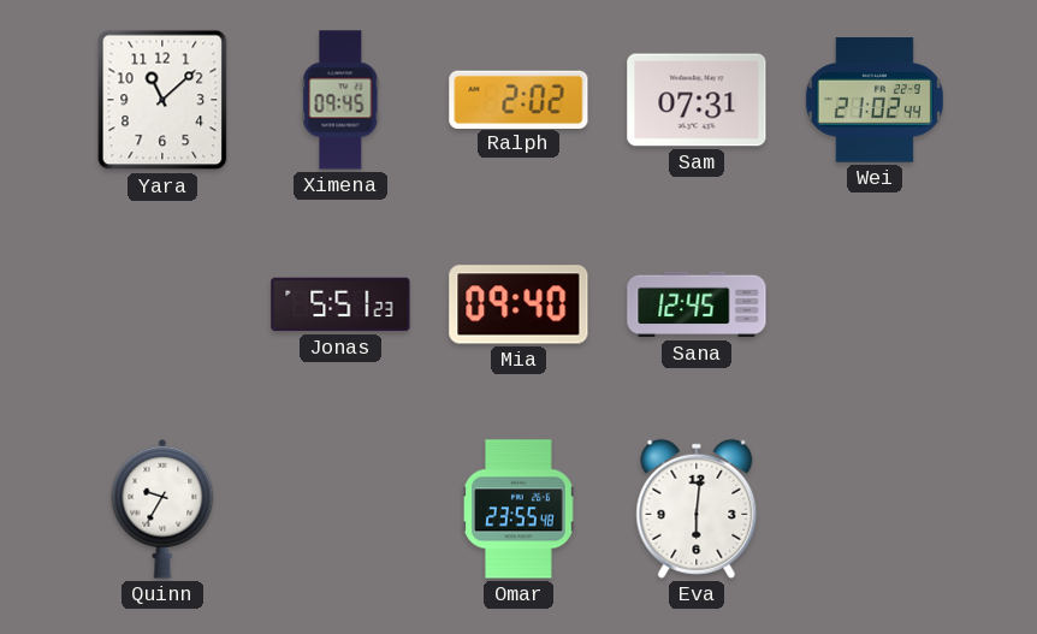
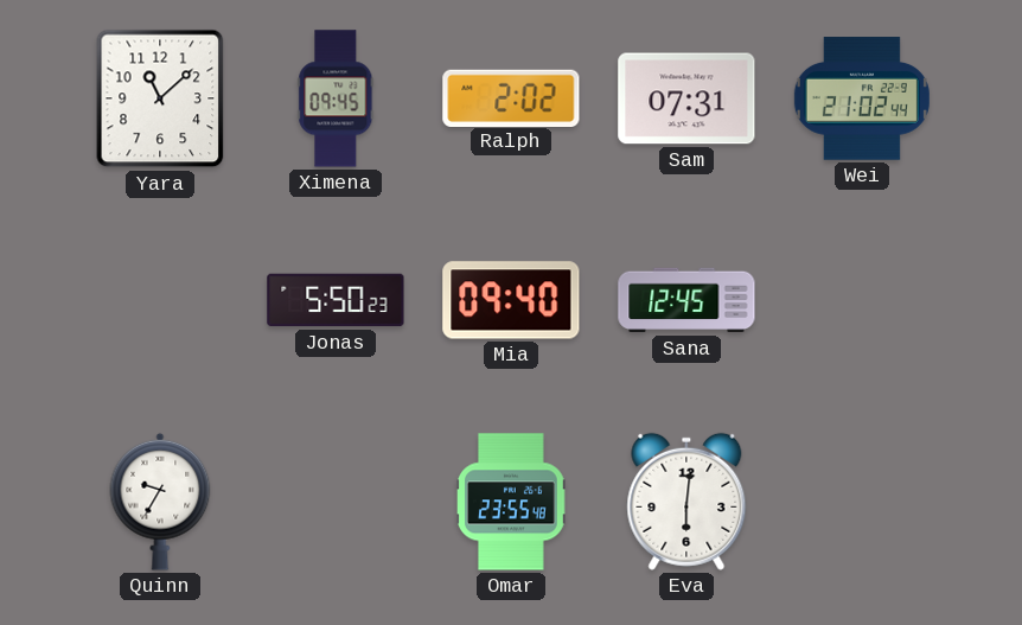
Jonas: 5:51 -> 5:50 (336, 300)
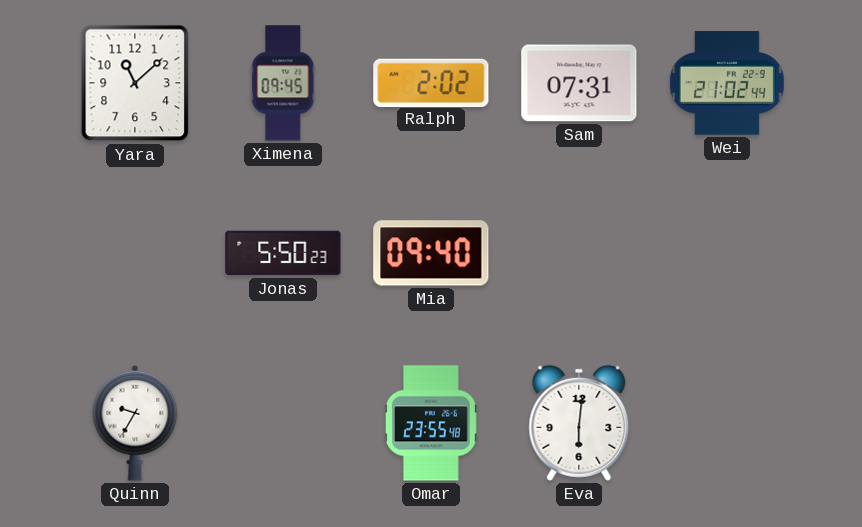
Sana: 12:45 -> none (686, 300)
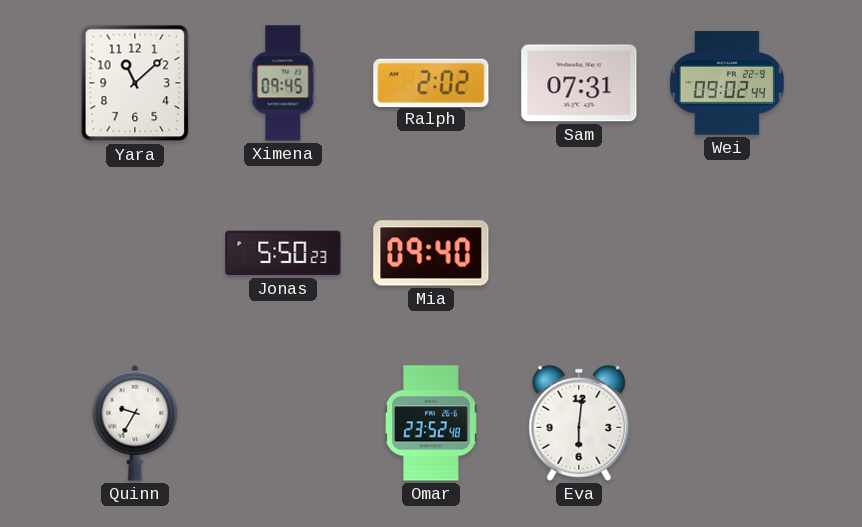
Wei: 21:02 -> 09:02 (727, 83)
Omar: 23:55 -> 23:52 (431, 423)
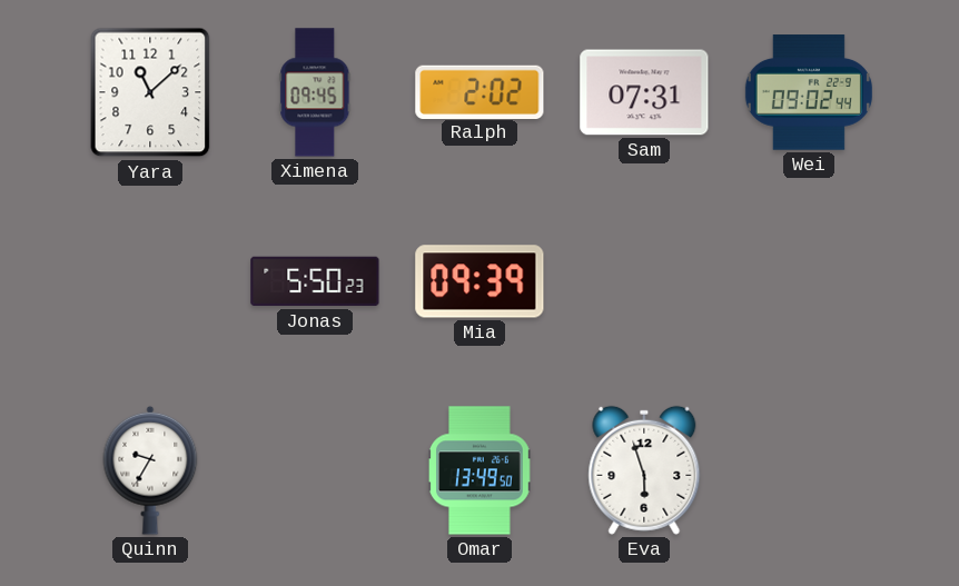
Mia: 09:40 -> 09:39 (480, 281)
Omar: 23:52 -> 13:49 (480, 470)
Eva: 6:01 -> 5:57 (644, 470)
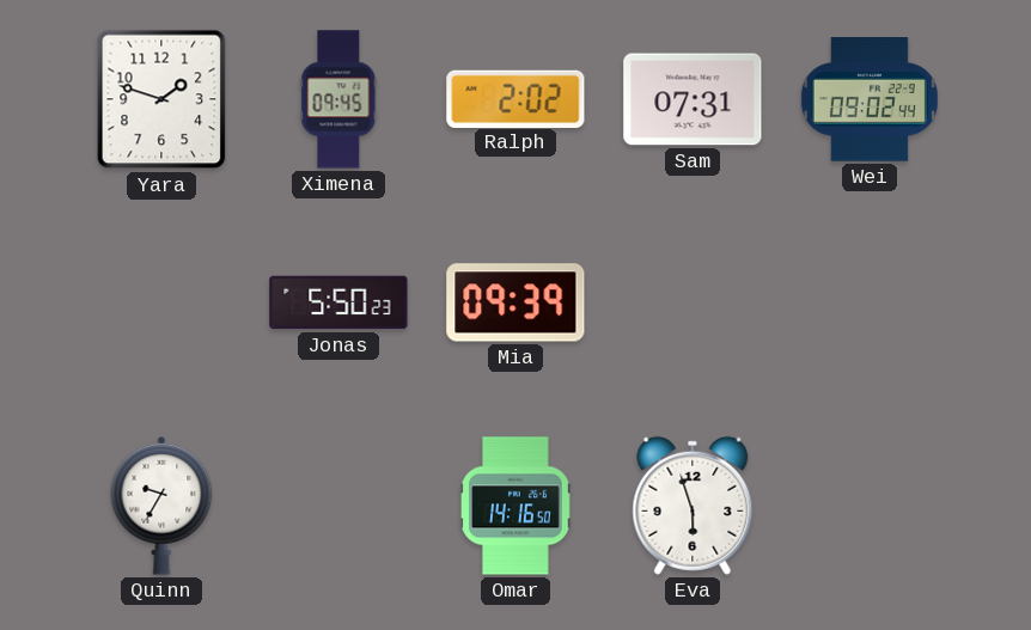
Yara: 11:08 -> 1:48 (161, 99)
Omar: 13:49 -> 14:16 (515, 506)
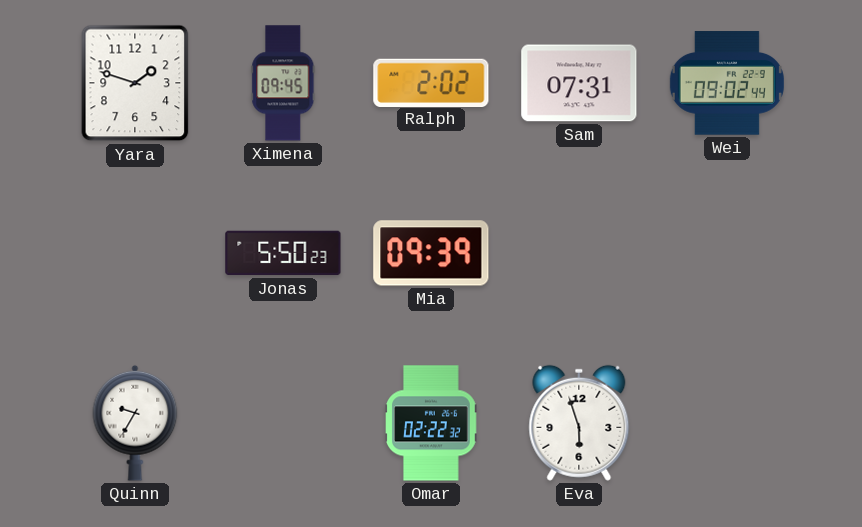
Omar: 14:16 -> 02:22 (431, 423)
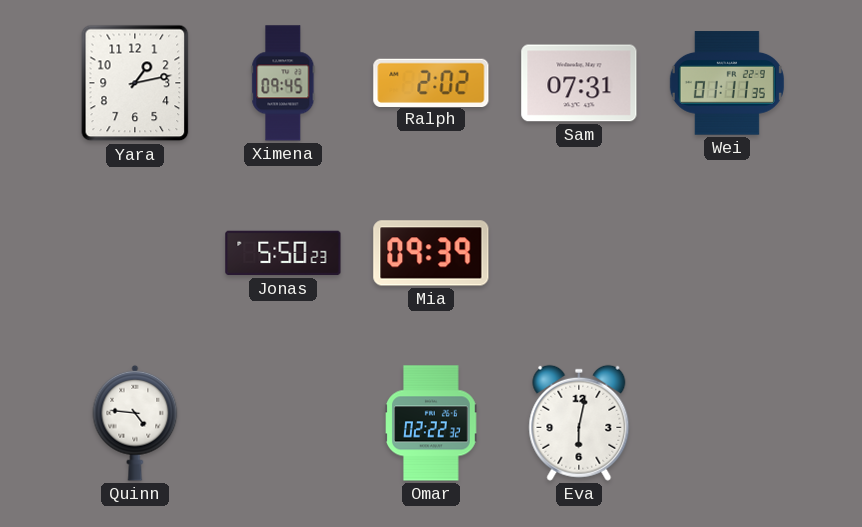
Yara: 1:48 -> 1:13 (135, 83)
Wei: 09:02 -> 01:11 (727, 83)
Quinn: 9:35 -> 4:46 (135, 423)
Eva: 5:57 -> 6:02 (579, 423)
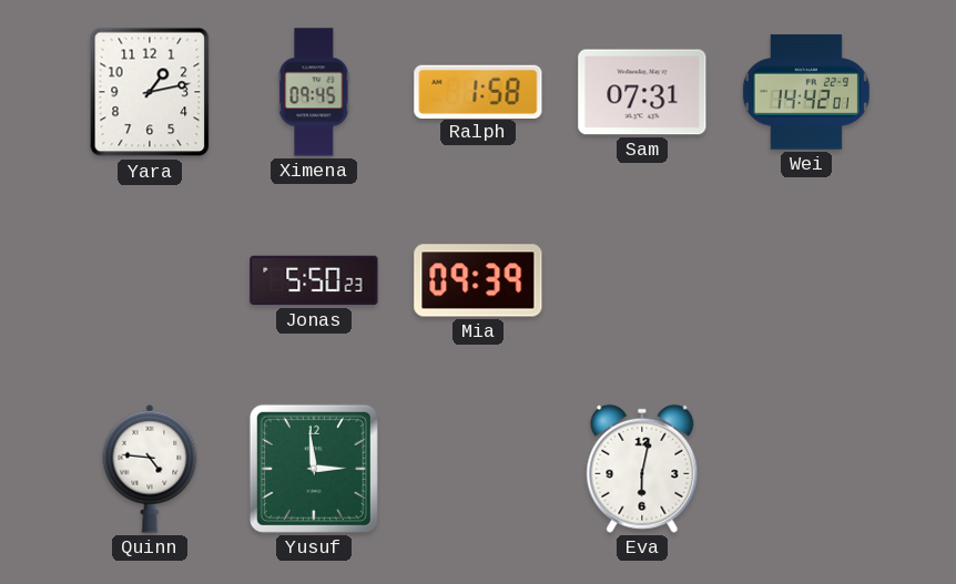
Ralph: 2:02 -> 1:58 (478, 91)
Wei: 01:11 -> 14:42 (806, 92)
Yusuf: none -> 2:59 (314, 469)
Omar: 02:22 -> none (431, 423)
